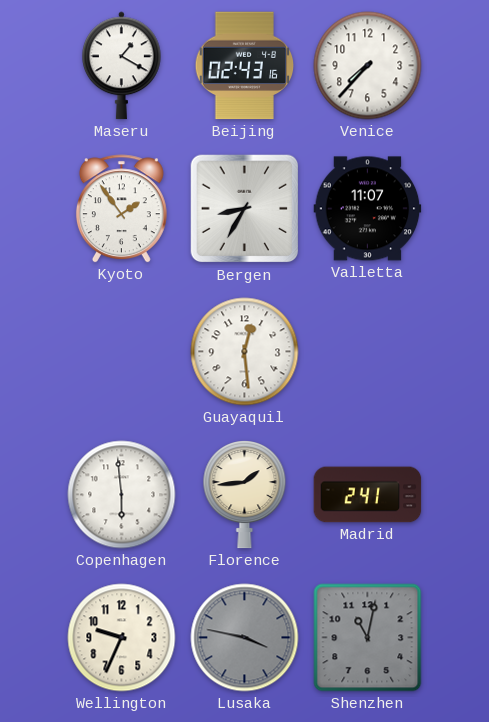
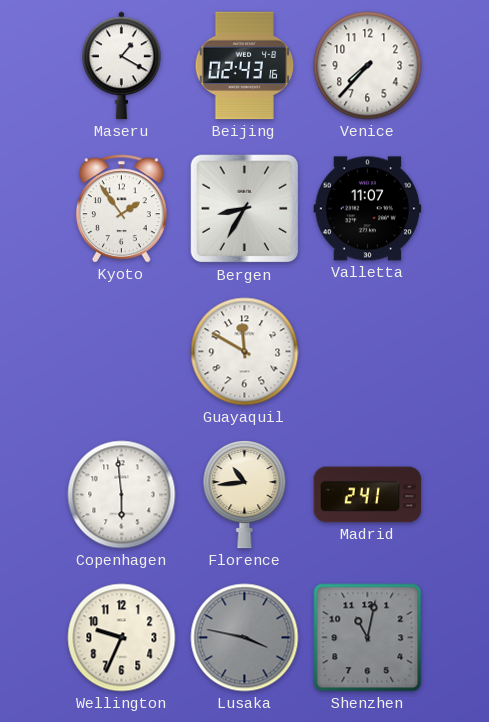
Guayaquil: 12:29 -> 11:50 (245, 352)
Florence: 1:44 -> 10:44 (245, 495)
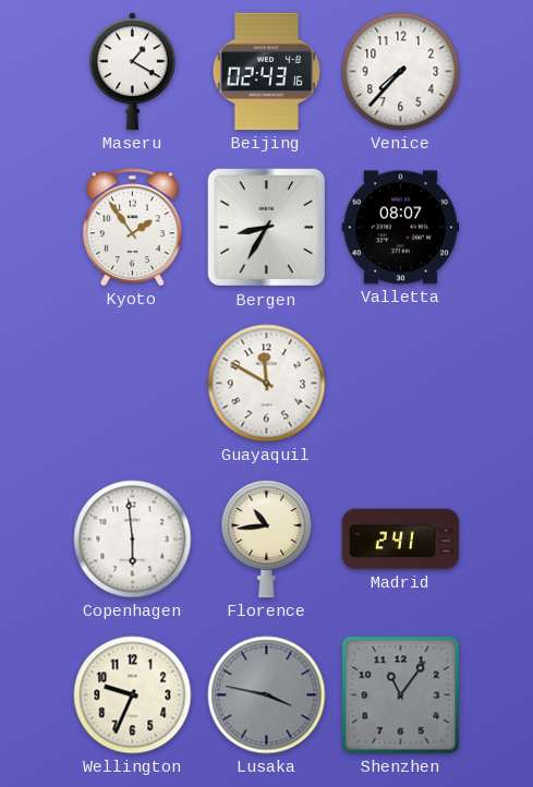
Valletta: 11:07 -> 08:07 (401, 228)
Shenzhen: 11:02 -> 11:06 (401, 695)
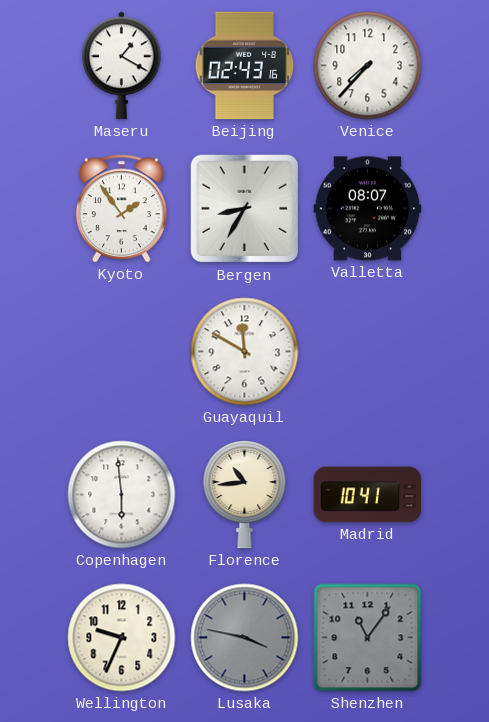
Madrid: 2:41 -> 10:41 (368, 495)
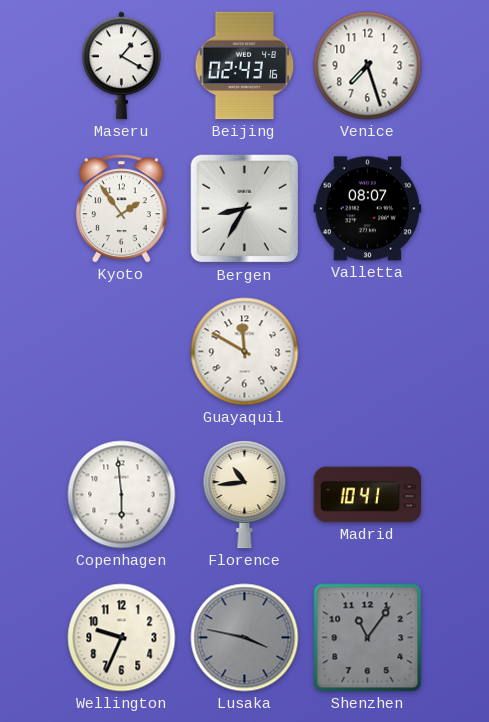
Venice: 7:37 -> 7:27 (368, 66)
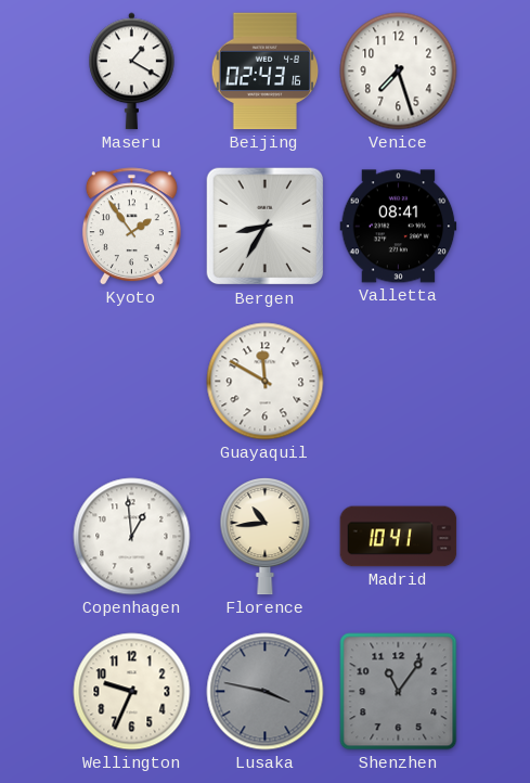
Valletta: 08:07 -> 08:41 (399, 227)
Copenhagen: 5:59 -> 12:59 (132, 537)
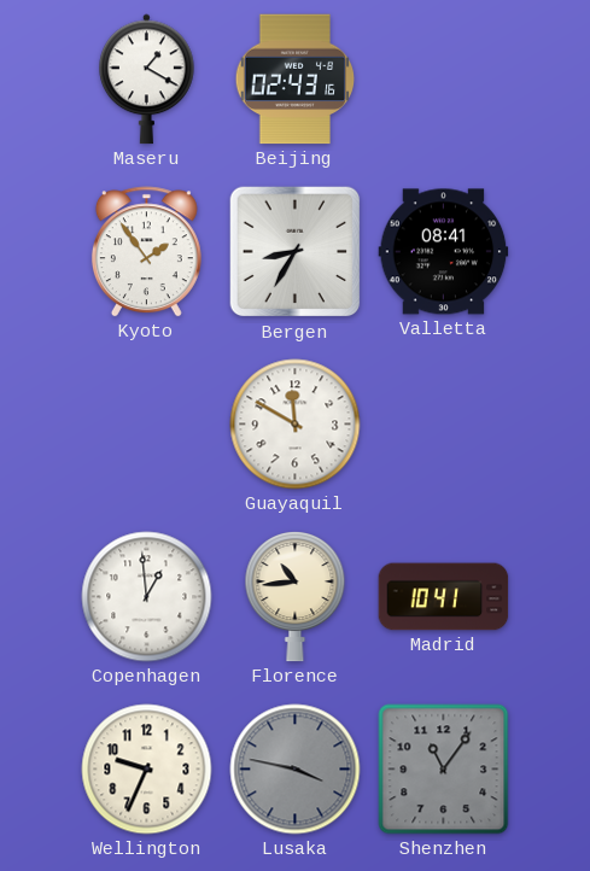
Venice: 7:27 -> none (399, 72)
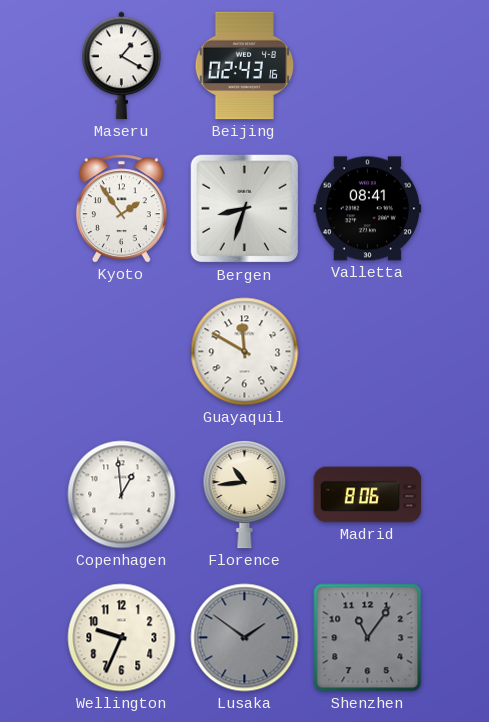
Bergen: 8:35 -> 8:33 (245, 209)
Madrid: 10:41 -> 8:06 (368, 495)
Lusaka: 3:47 -> 1:51 (245, 638)
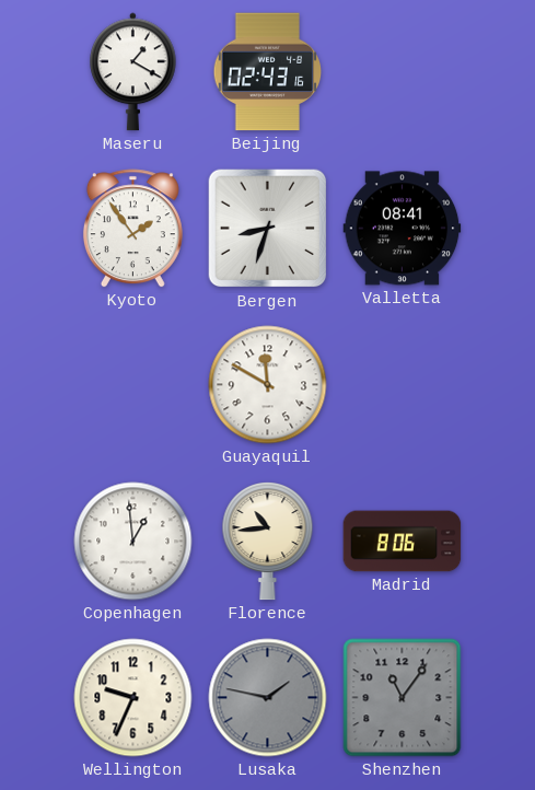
Lusaka: 1:51 -> 1:47 (268, 698)
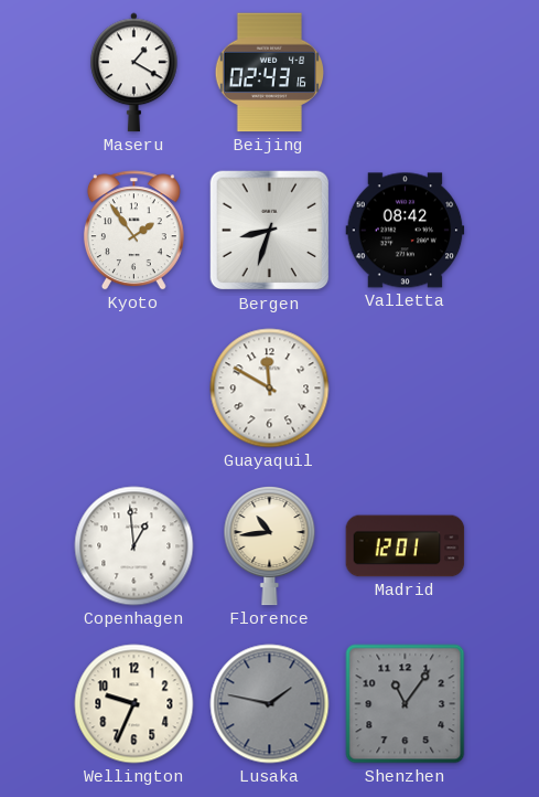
Valletta: 08:41 -> 08:42 (406, 231)
Madrid: 8:06 -> 12:01 (406, 546)
